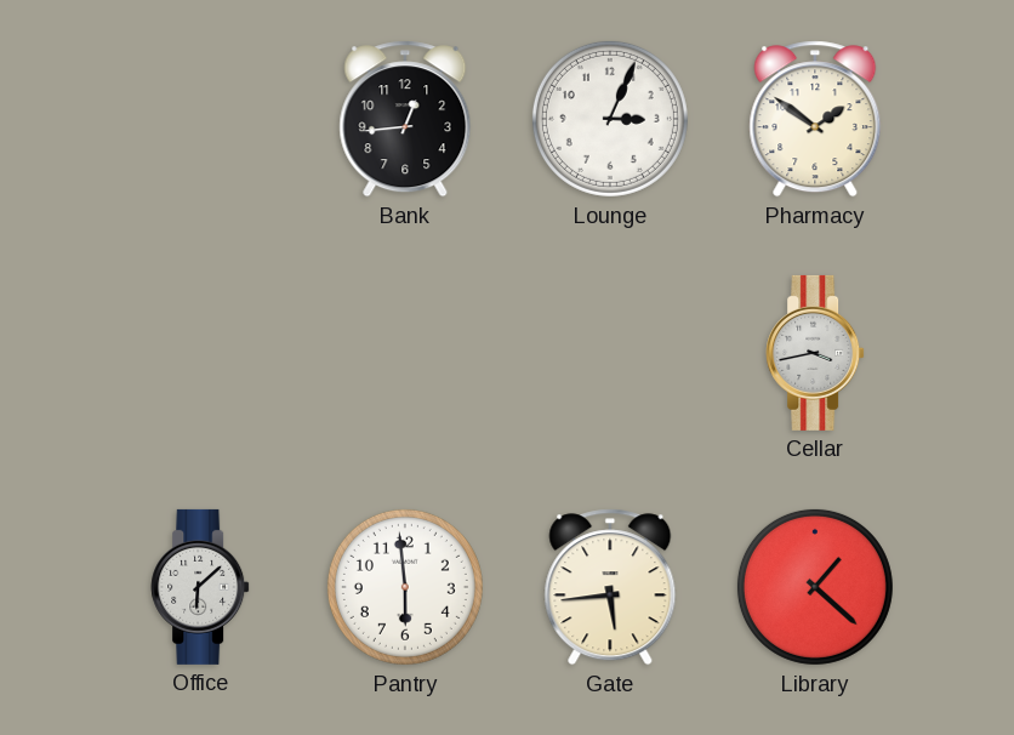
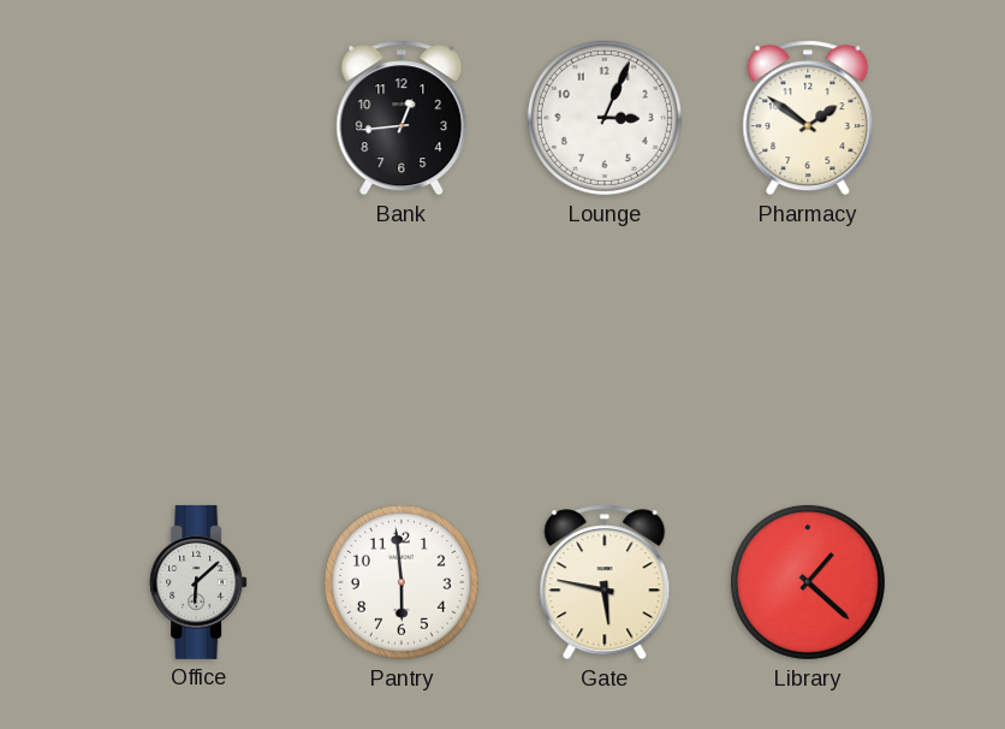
Cellar: 3:43 -> none (815, 353)
Gate: 5:44 -> 5:47 (605, 582)
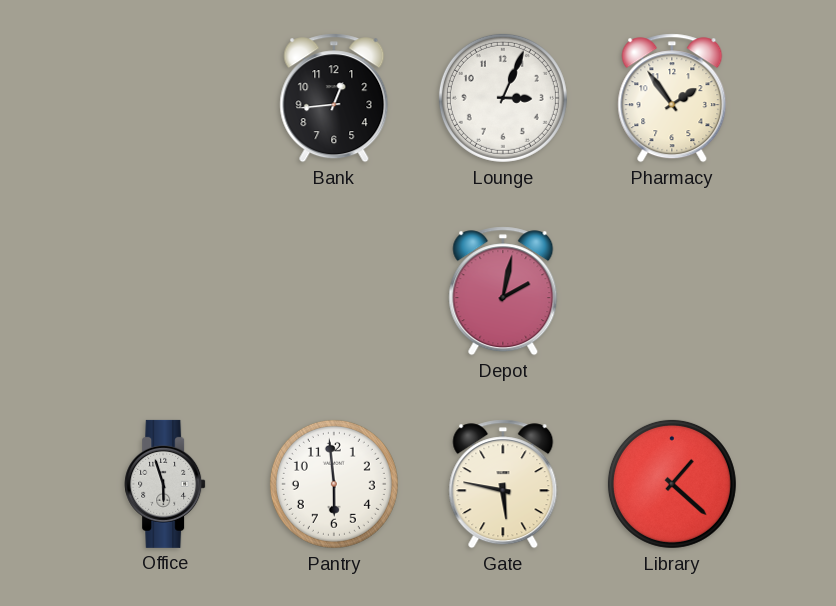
Pharmacy: 1:51 -> 1:54 (672, 98)
Depot: none -> 2:02 (503, 291)
Office: 6:08 -> 5:57 (165, 484)
